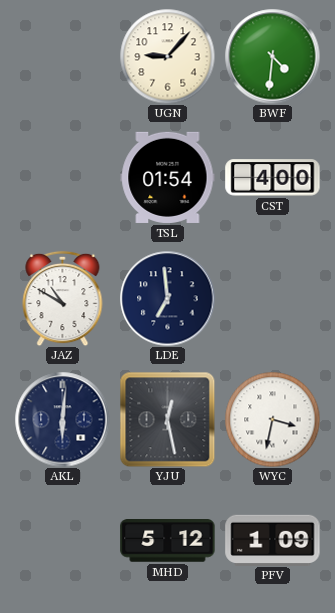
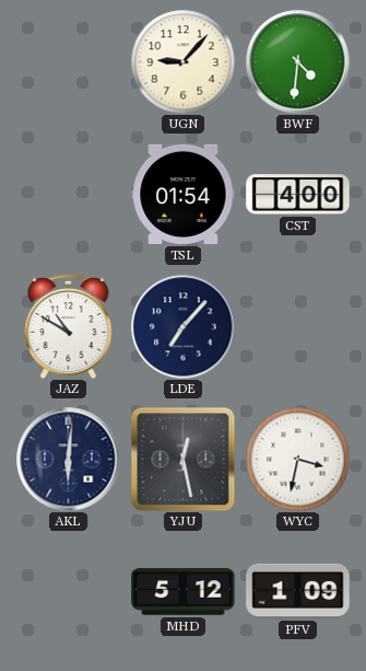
LDE: 6:59 -> 7:07 (182, 326)
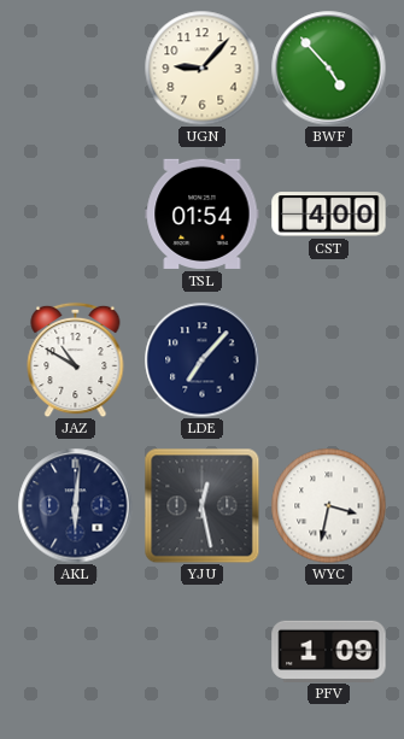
BWF: 4:31 -> 4:53 (328, 68)
MHD: 5:12 -> none (184, 592)
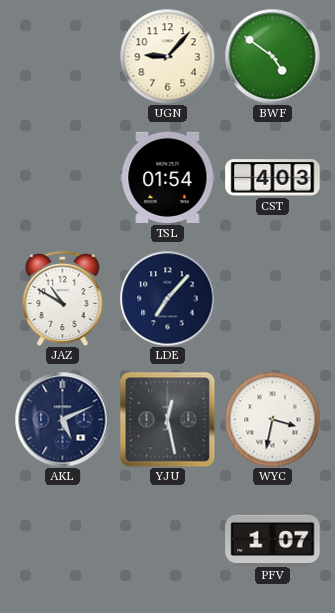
BWF: 4:53 -> 4:51 (272, 56)
CST: 4:00 -> 4:03 (273, 178)
AKL: 6:01 -> 5:11 (62, 419)
PFV: 1:09 -> 1:07 (273, 540)
